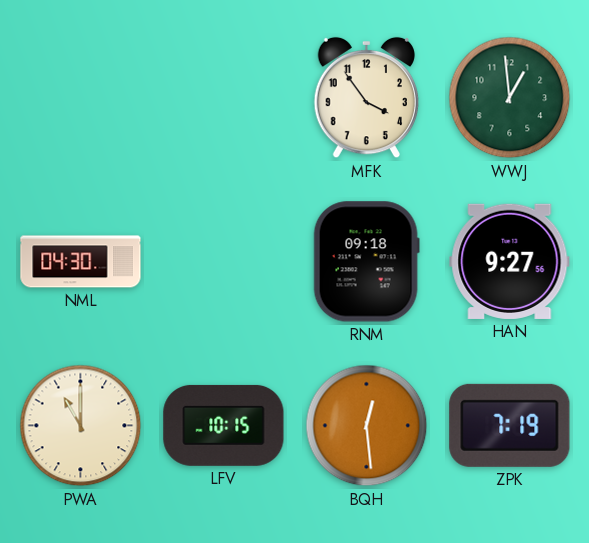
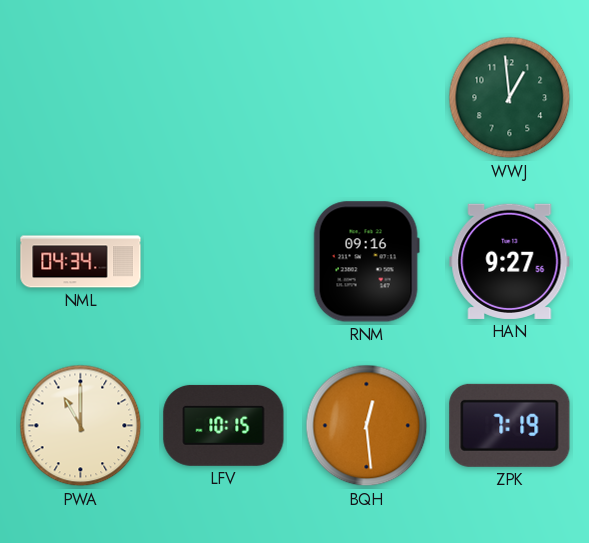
MFK: 3:54 -> none (366, 98)
NML: 04:30 -> 04:34 (81, 262)
RNM: 09:18 -> 09:16 (366, 262)
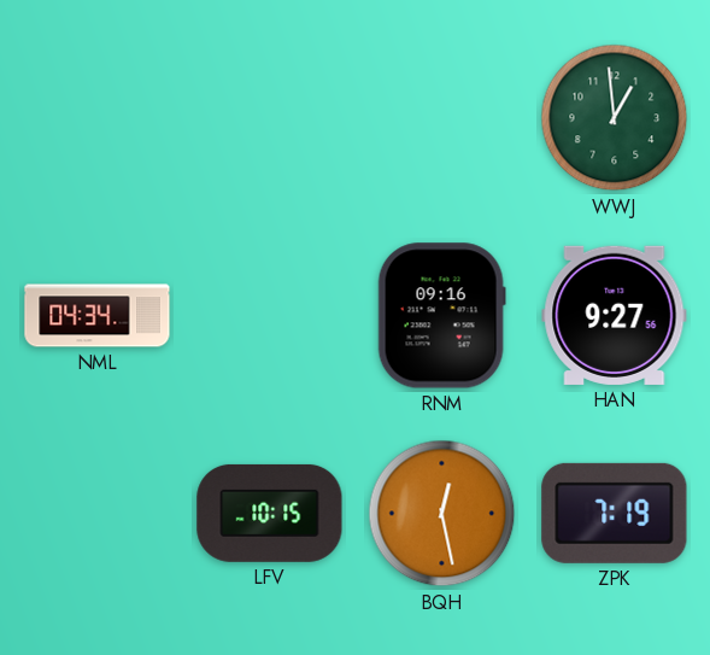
PWA: 11:00 -> none (81, 426)
BQH: 12:29 -> 12:28 (442, 514)
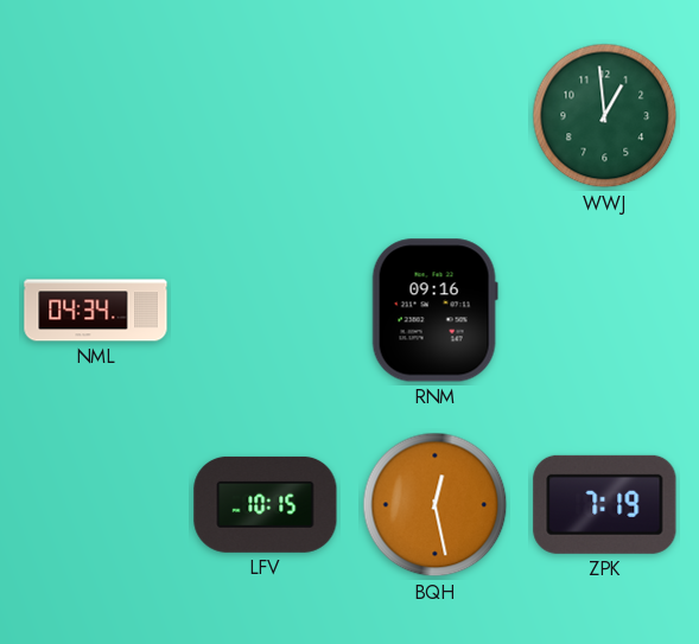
HAN: 9:27 -> none (615, 315)
